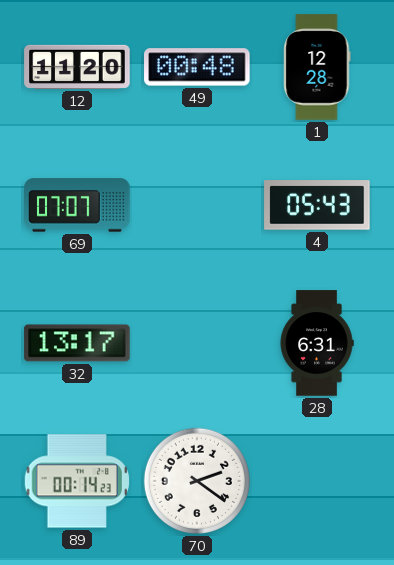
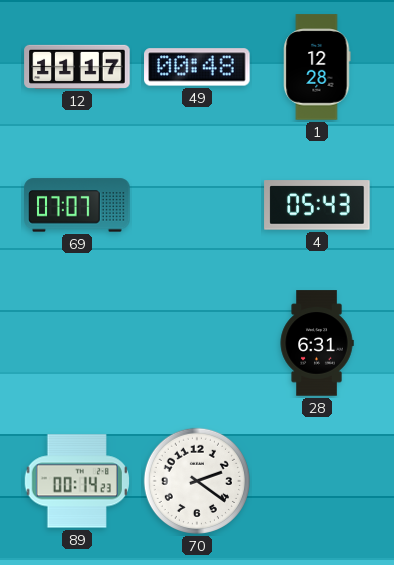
12: 11:20 -> 11:17 (77, 67)
32: 13:17 -> none (77, 343)
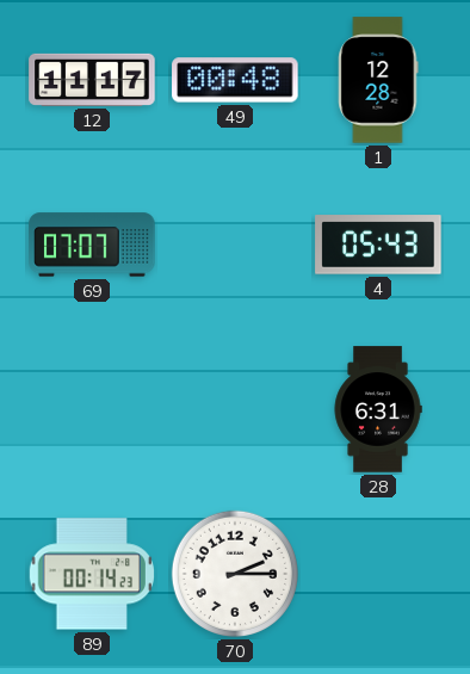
70: 2:21 -> 2:15 (235, 574)
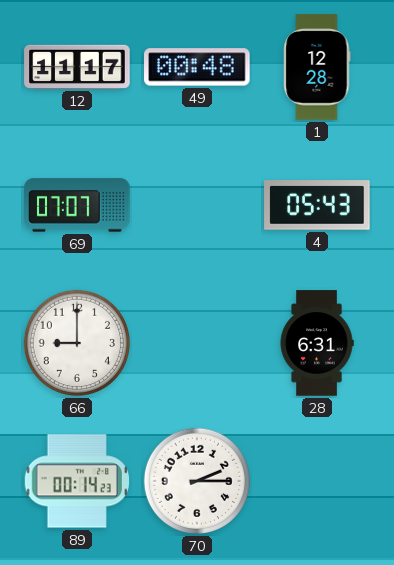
66: none -> 9:00 (77, 343)
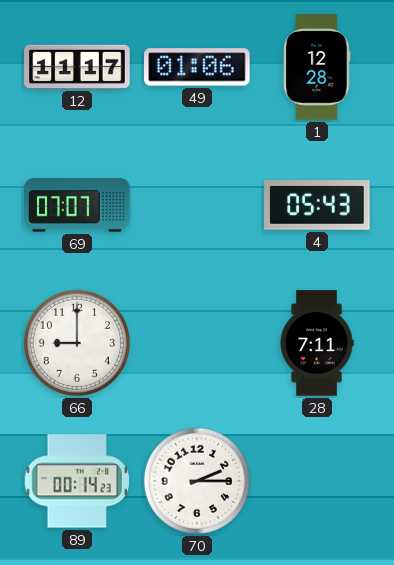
49: 00:48 -> 01:06 (197, 67)
28: 6:31 -> 7:11 (317, 343)
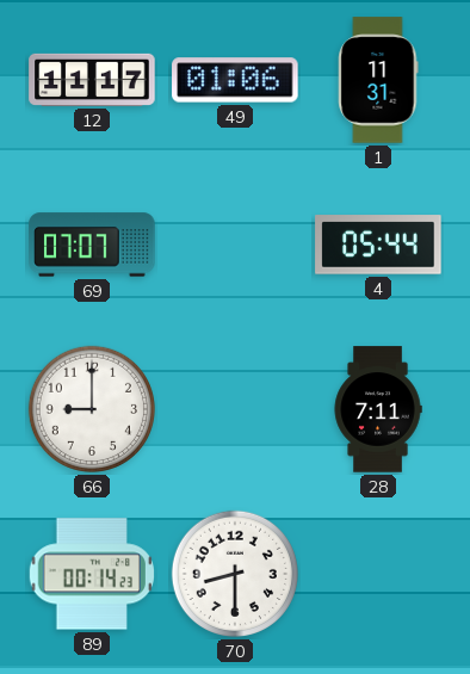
1: 12:28 -> 11:31 (378, 80)
4: 05:43 -> 05:44 (378, 245)
70: 2:15 -> 8:30 (235, 574)
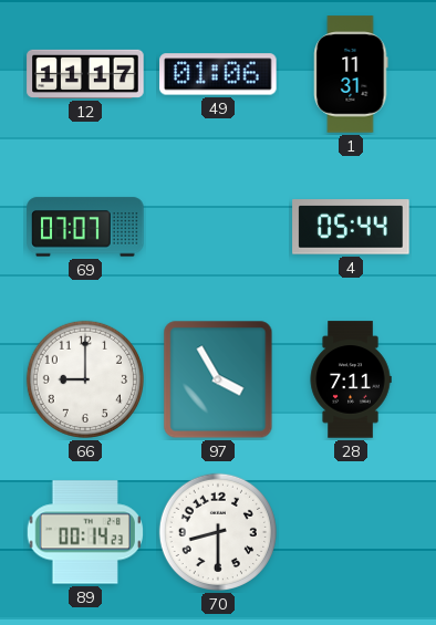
97: none -> 3:55 (218, 379)
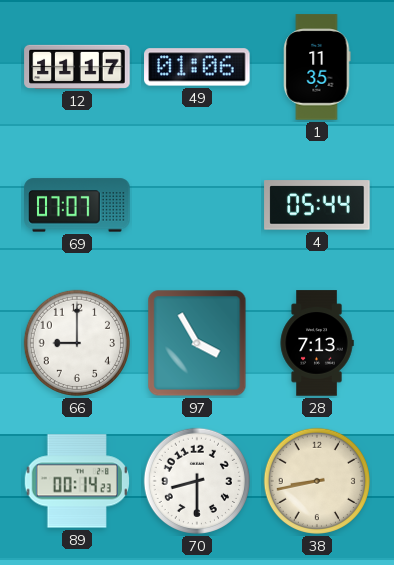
1: 11:31 -> 11:35 (317, 67)
28: 7:11 -> 7:13 (317, 343)
38: none -> 8:43 (317, 481)
